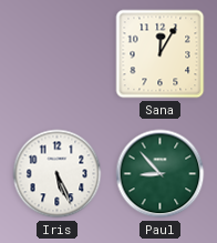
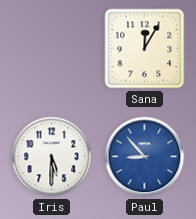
Iris: 5:26 -> 5:30 (52, 157)
Paul dial: green -> blue (145, 157)
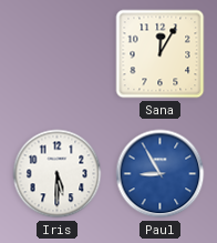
Paul: 8:53 -> 8:55 (161, 174)
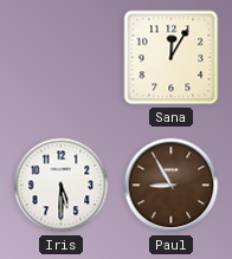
Paul dial: blue -> brown (172, 186)
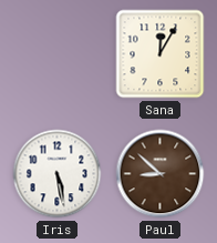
Iris: 5:30 -> 5:28 (58, 174)
Paul: 8:55 -> 8:52 (161, 174)
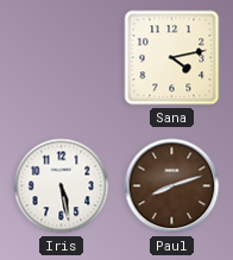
Sana: 12:05 -> 4:13 (172, 58)
Paul: 8:52 -> 8:12 (172, 186)
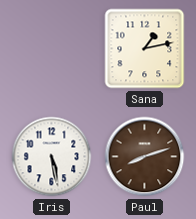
Sana: 4:13 -> 1:13 (145, 49)
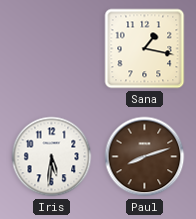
Sana: 1:13 -> 1:17 (145, 49)
Iris: 5:28 -> 5:31 (52, 157)
